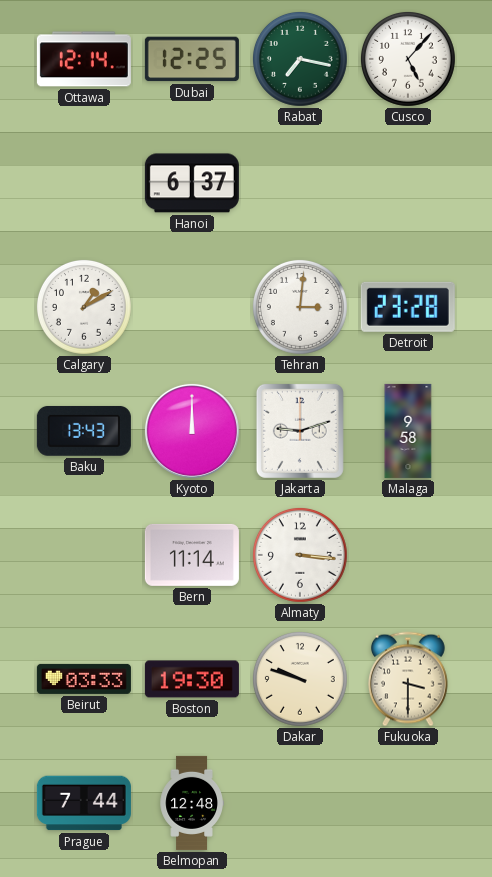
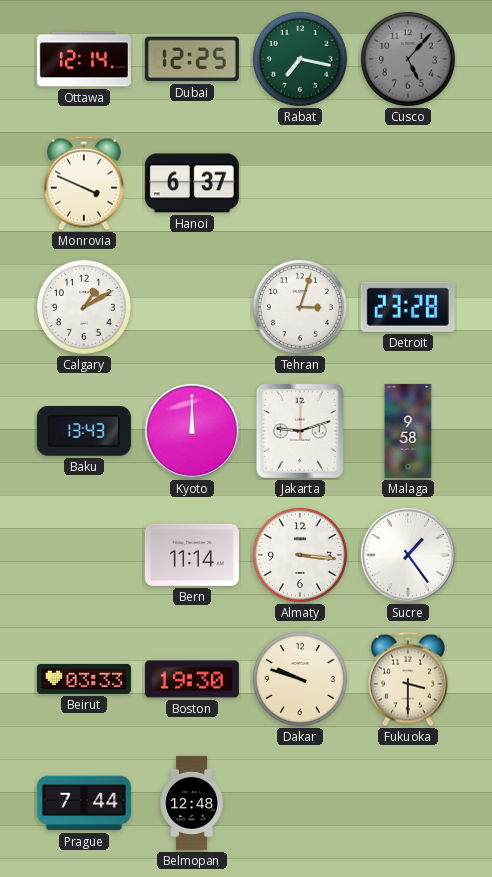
Cusco dial: white -> grey (408, 59)
Monrovia: none -> 3:49 (84, 183)
Tehran: 3:01 -> 3:03 (300, 307)
Sucre: none -> 1:24 (408, 555)
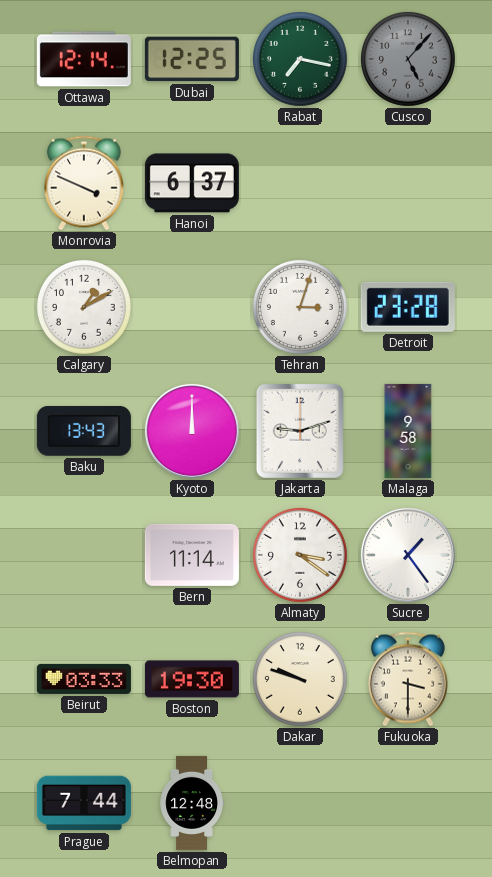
Almaty: 3:16 -> 3:21 (300, 555)
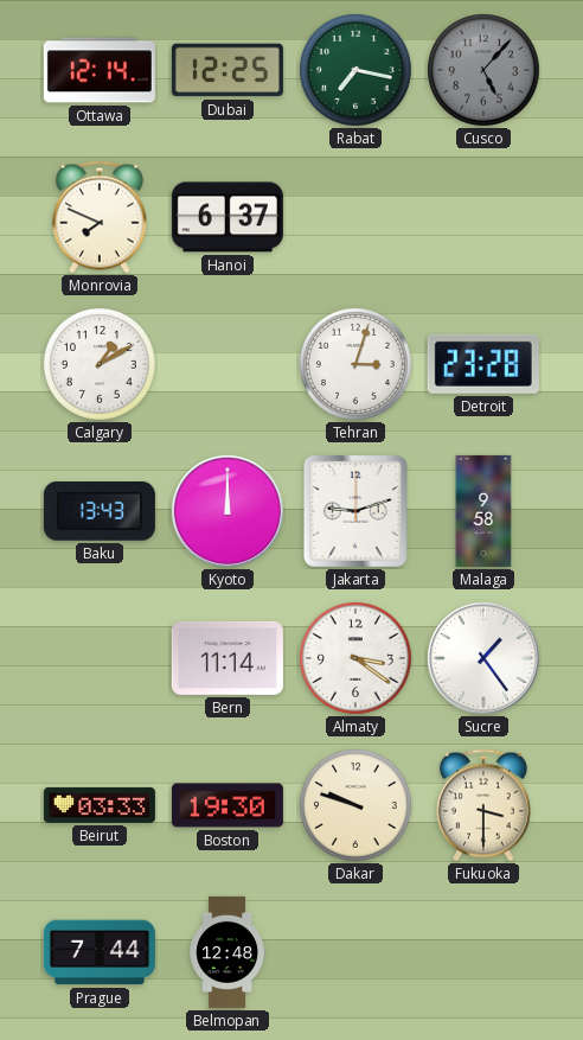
Monrovia: 3:49 -> 7:49 (100, 217)
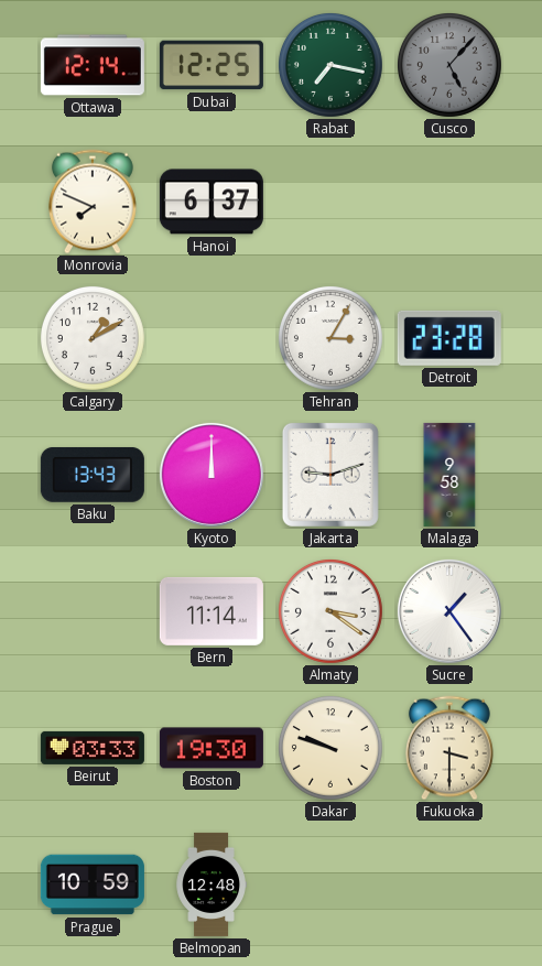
Tehran: 3:03 -> 3:05 (330, 338)
Prague: 7:44 -> 10:59 (93, 884)
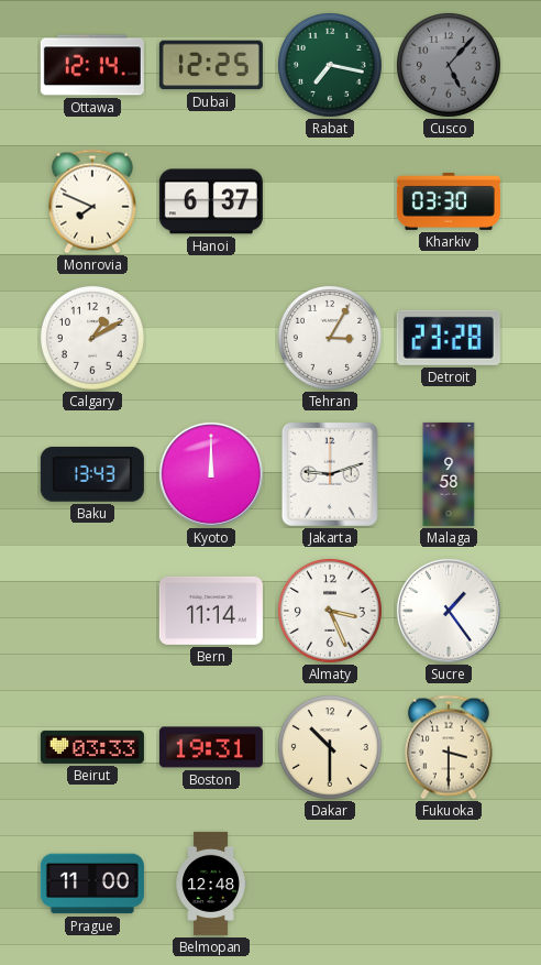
Kharkiv: none -> 03:30 (449, 201)
Almaty: 3:21 -> 3:26 (330, 611)
Boston: 19:30 -> 19:31 (211, 747)
Dakar: 9:48 -> 10:30 (330, 747)
Prague: 10:59 -> 11:00 (92, 884)
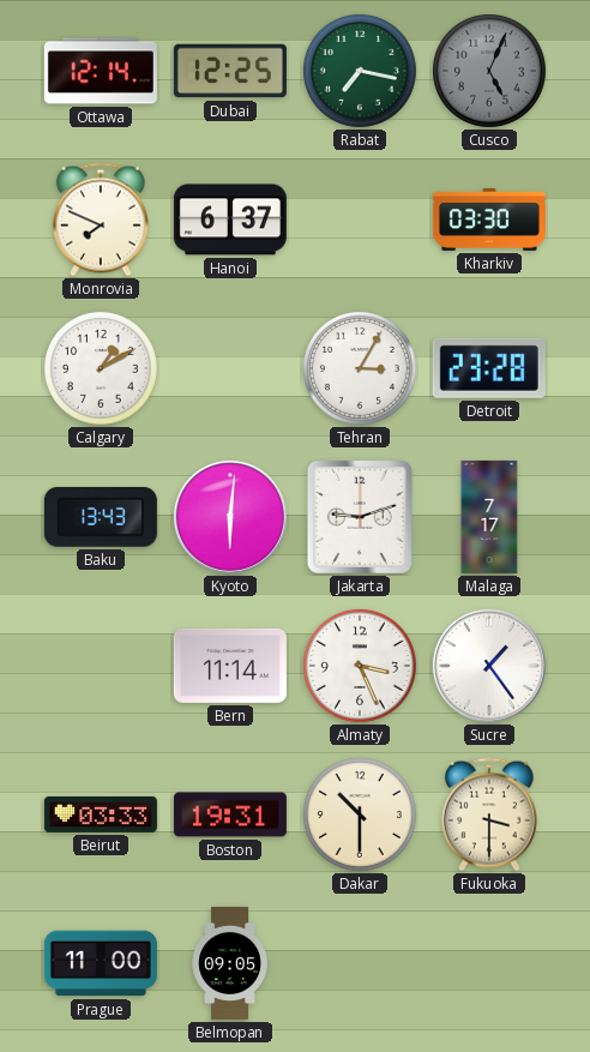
Cusco: 5:07 -> 5:04 (489, 71)
Kyoto: 12:00 -> 6:01 (230, 517)
Malaga: 9:58 -> 7:17 (489, 517)
Belmopan: 12:48 -> 09:05 (230, 963)
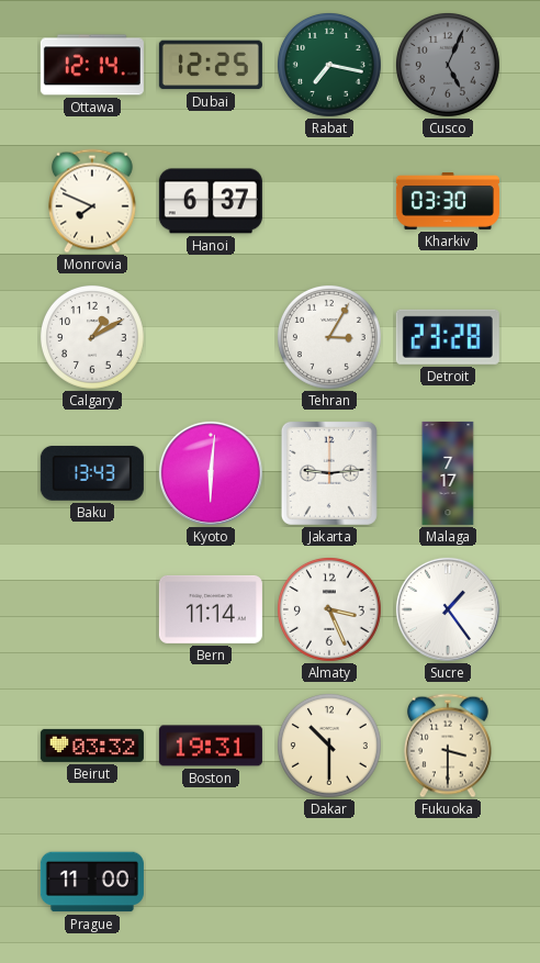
Jakarta: 9:12 -> 9:14 (329, 473)
Beirut: 03:33 -> 03:32 (92, 746)
Belmopan: 09:05 -> none (230, 963)
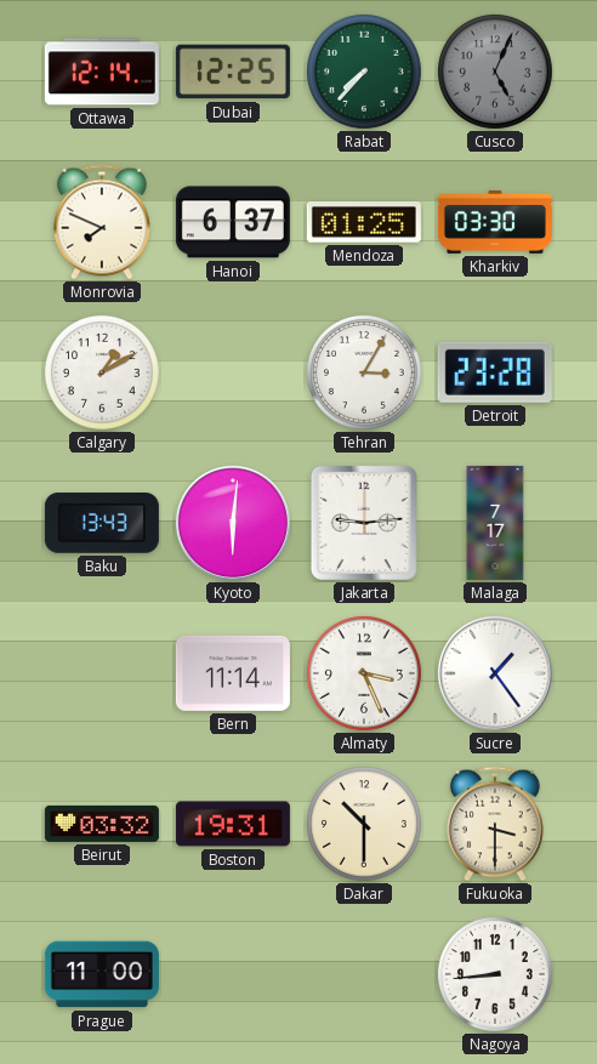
Rabat: 7:17 -> 7:37 (364, 72)
Mendoza: none -> 01:25 (364, 222)
Nagoya: none -> 8:44 (495, 974)
